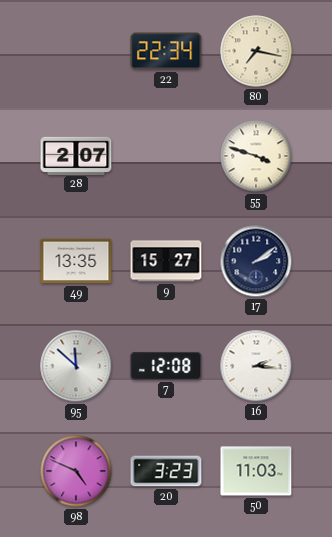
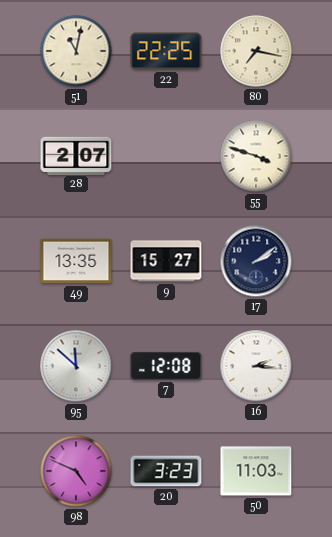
51: none -> 11:02 (76, 51)
22: 22:34 -> 22:25 (166, 51)
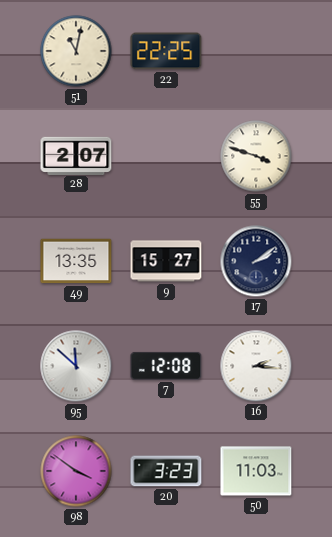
80: 7:17 -> none (256, 51)
98: 4:49 -> 3:51 (76, 471)
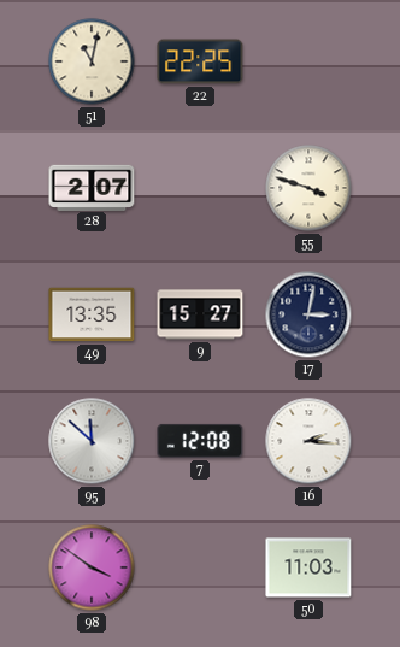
17: 2:09 -> 3:02 (308, 314)
20: 3:23 -> none (166, 471)
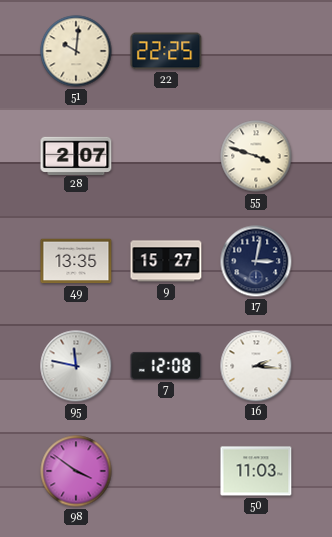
51: 11:02 -> 10:01 (76, 51)
95: 11:52 -> 11:47 (76, 366)
